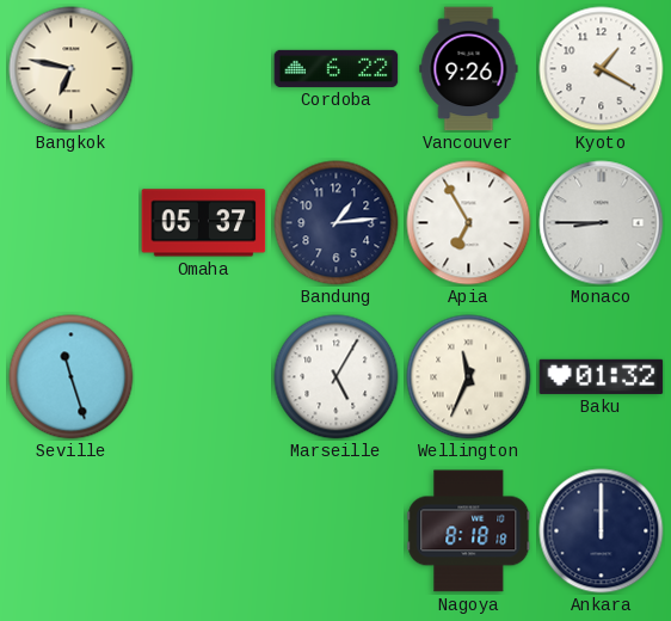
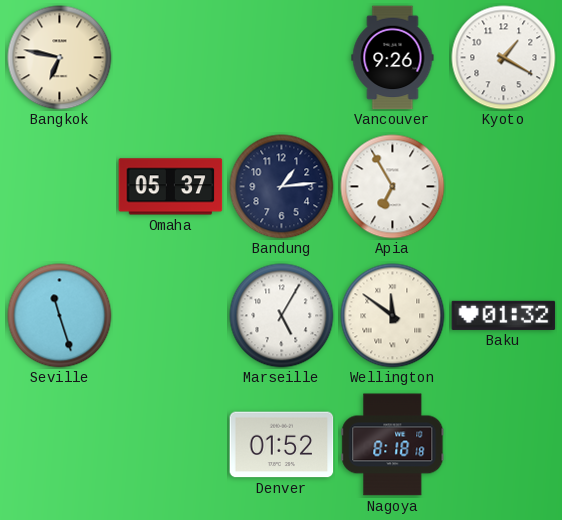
Cordoba: 6:22 -> none (337, 68)
Monaco: 8:45 -> none (602, 223)
Wellington: 11:34 -> 11:51 (393, 316)
Denver: none -> 01:52 (282, 445)
Ankara: 12:00 -> none (602, 531)
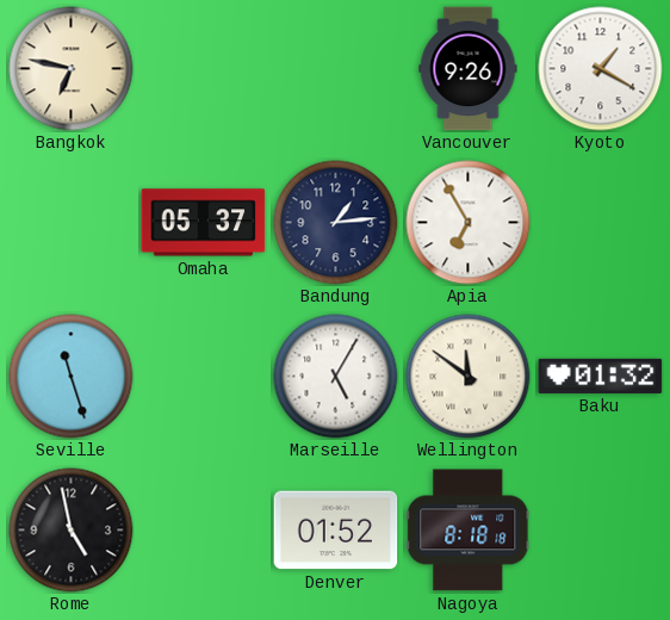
Rome: none -> 4:58 (72, 531)
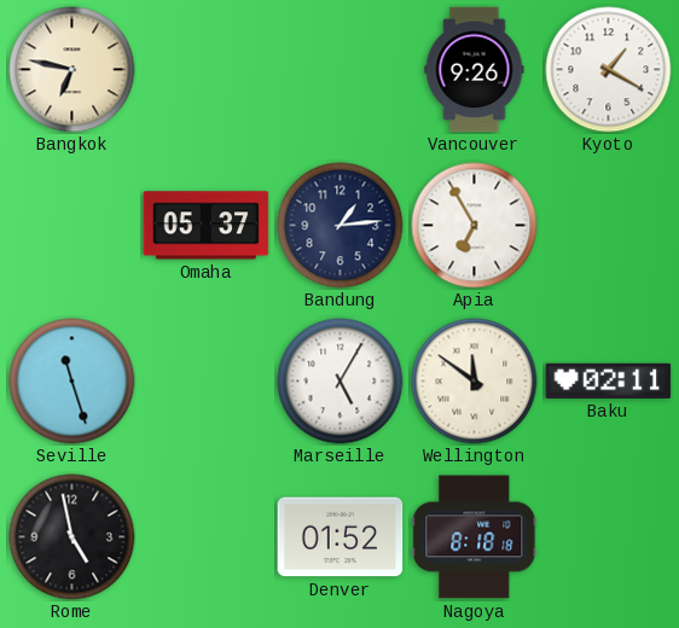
Baku: 01:32 -> 02:11 (609, 380)
